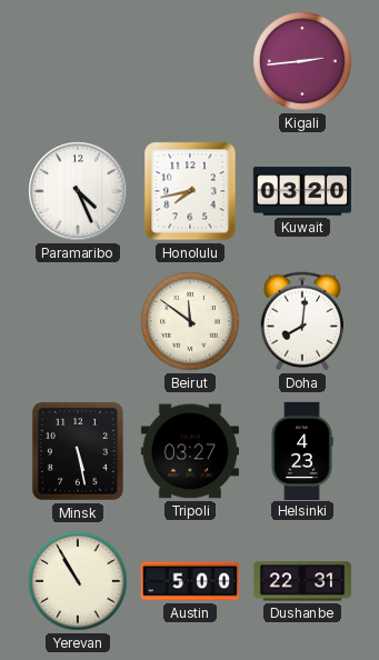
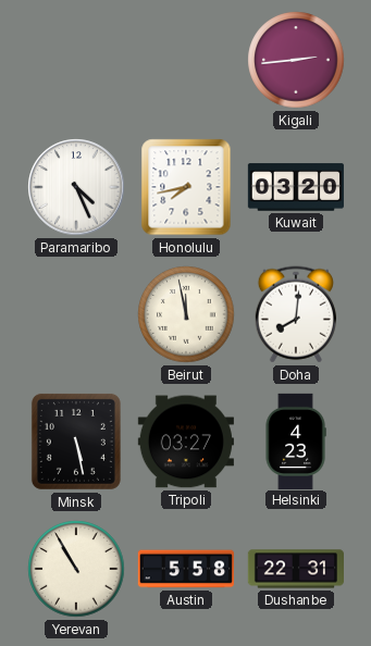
Beirut: 11:51 -> 11:58 (186, 314)
Austin: 5:00 -> 5:58 (186, 569)
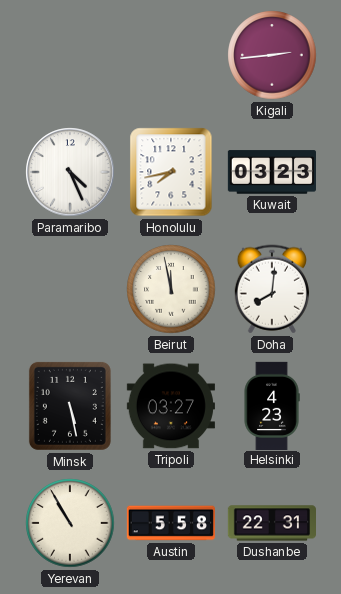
Kuwait: 03:20 -> 03:23 (272, 172)
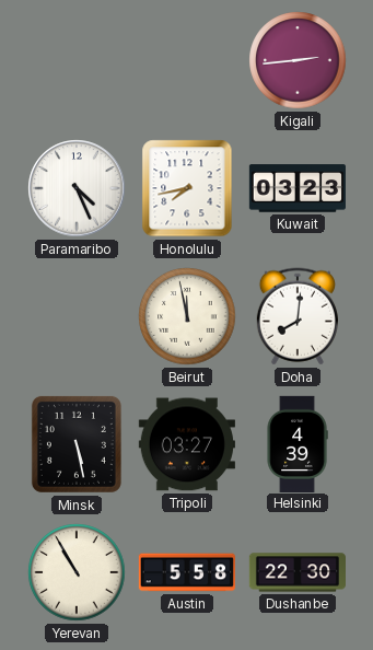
Helsinki: 4:23 -> 4:39 (298, 443)
Dushanbe: 22:31 -> 22:30 (296, 572)
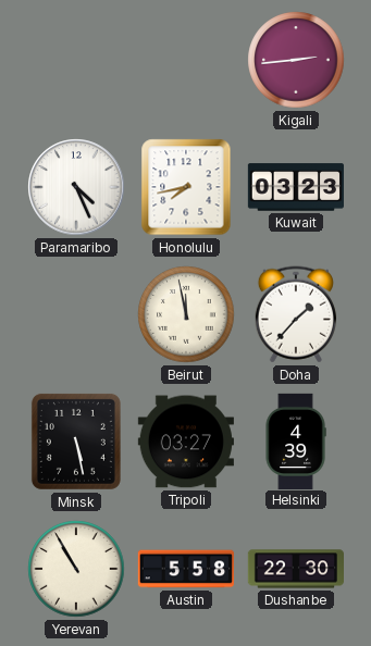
Doha: 8:01 -> 1:37 (296, 314)
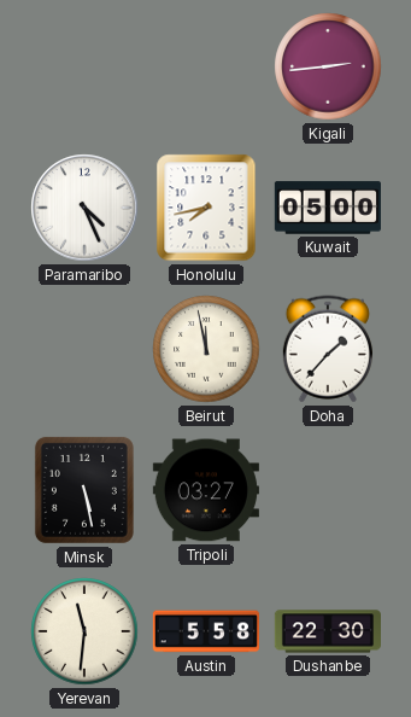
Kuwait: 03:23 -> 05:00 (328, 208)
Helsinki: 4:39 -> none (296, 440)
Yerevan: 10:55 -> 11:31 (84, 631)
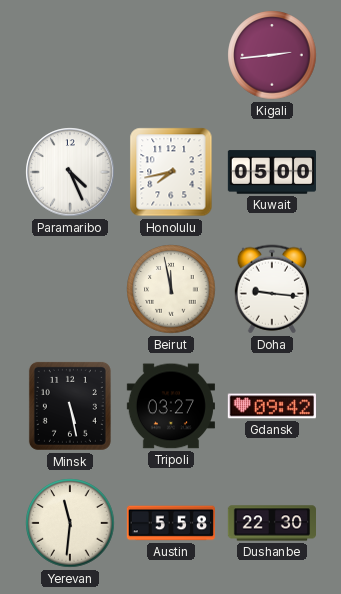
Doha: 1:37 -> 9:16 (272, 289)
Gdansk: none -> 09:42 (272, 406)
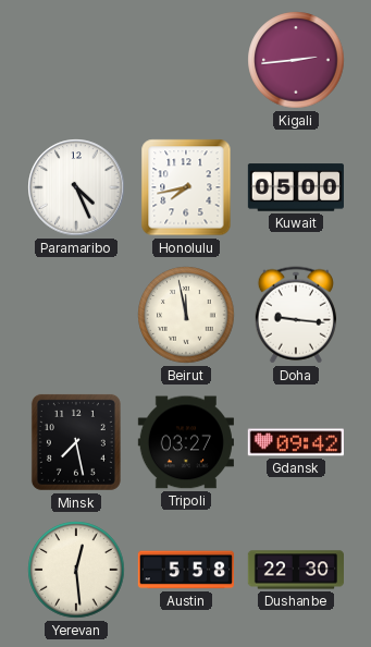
Minsk: 5:28 -> 7:28 (76, 442)
Yerevan: 11:31 -> 12:29 (76, 570)
